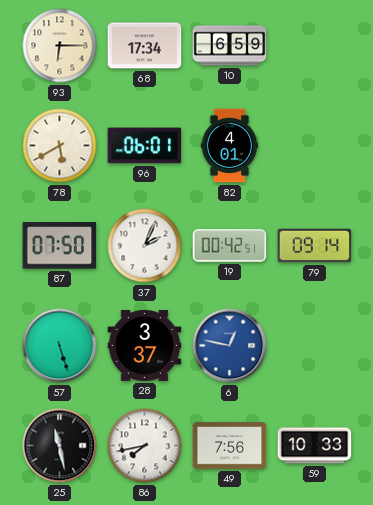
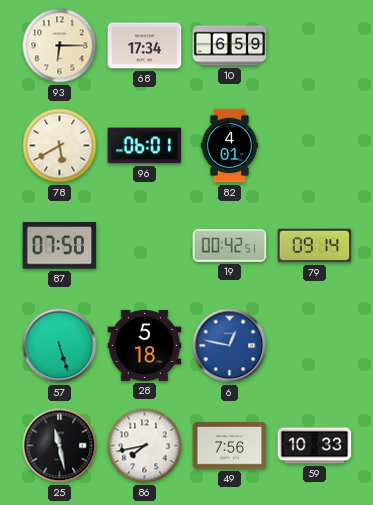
37: 2:04 -> none (145, 246)
28: 3:37 -> 5:18 (145, 345)
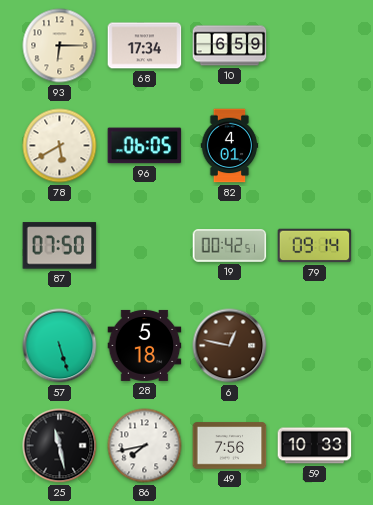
96: 06:01 -> 06:05 (145, 146)
6 dial: blue -> brown (230, 346)
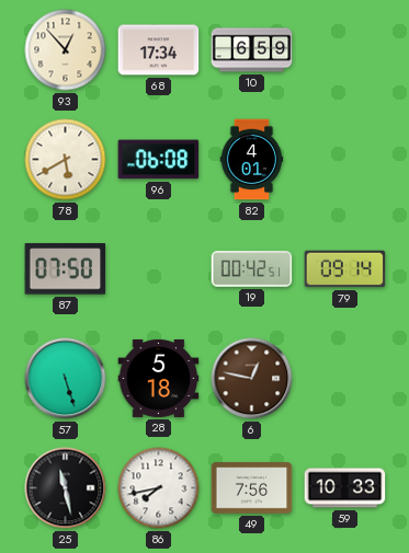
93: 6:15 -> 12:53 (66, 50)
96: 06:05 -> 06:08 (159, 160)
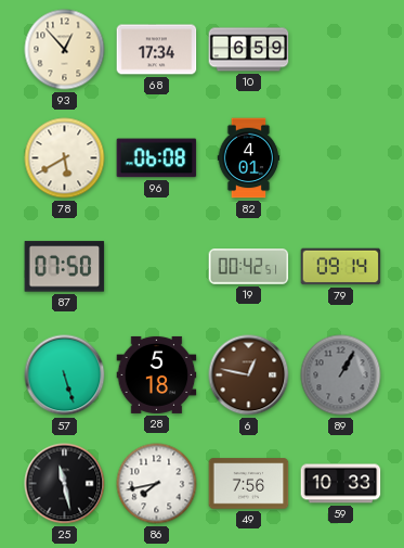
89: none -> 1:05 (341, 375)
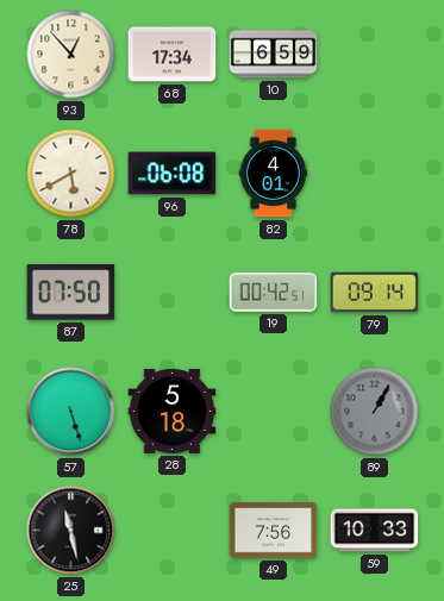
6: 12:47 -> none (249, 375)
86: 7:43 -> none (157, 484)
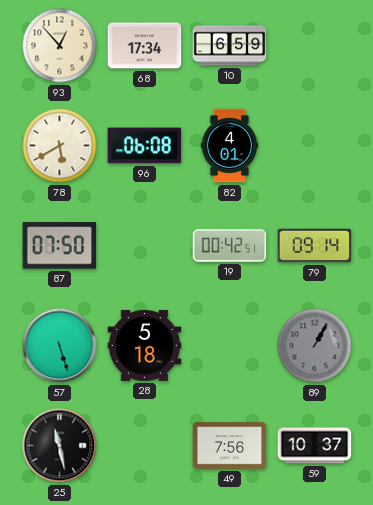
59: 10:33 -> 10:37 (315, 446)
